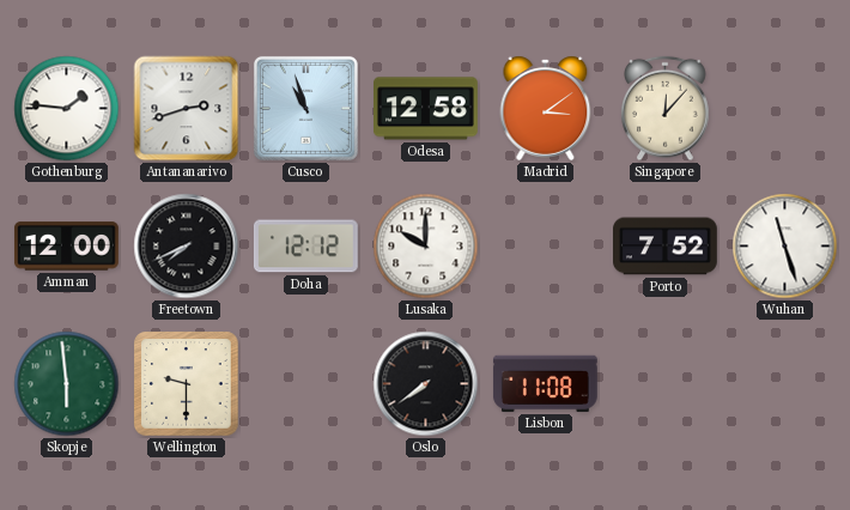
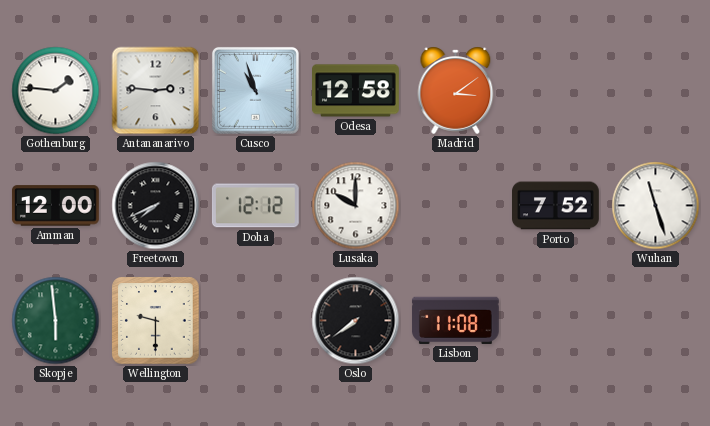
Antananarivo: 2:42 -> 2:46 (156, 91)
Singapore: 12:07 -> none (666, 109)
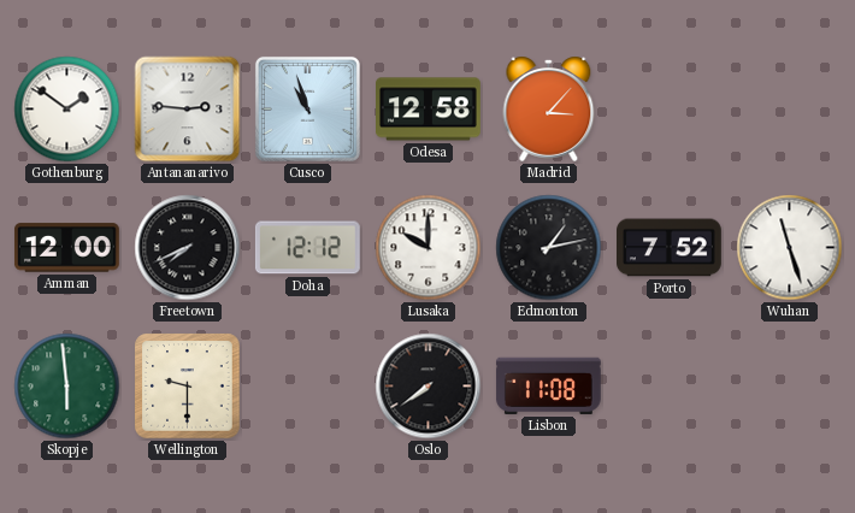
Gothenburg: 1:46 -> 1:51 (67, 110)
Madrid: 3:09 -> 3:07 (549, 108)
Edmonton: none -> 1:13 (549, 248)
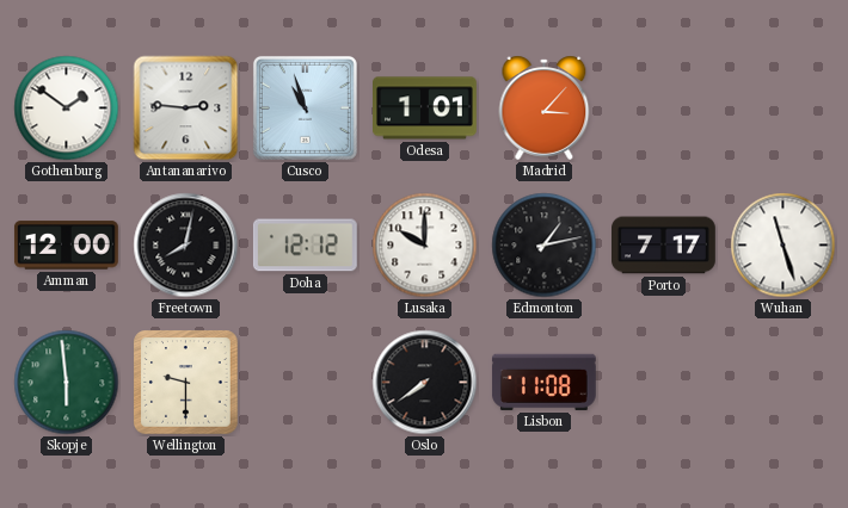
Odesa: 12:58 -> 1:01 (425, 109)
Freetown: 7:41 -> 8:02 (186, 246)
Porto: 7:52 -> 7:17 (664, 246)
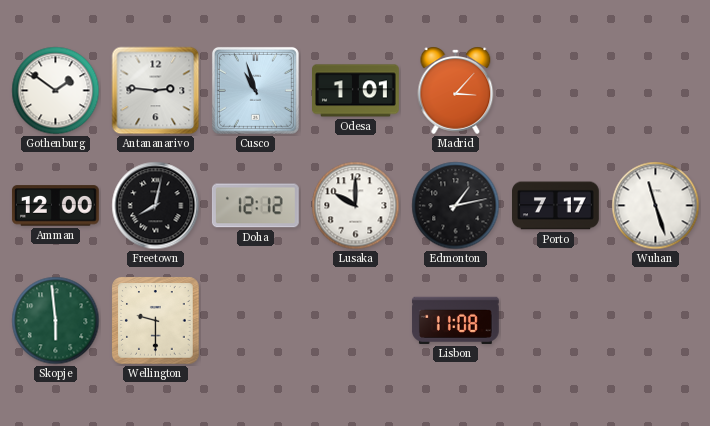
Oslo: 7:39 -> none (425, 383)
